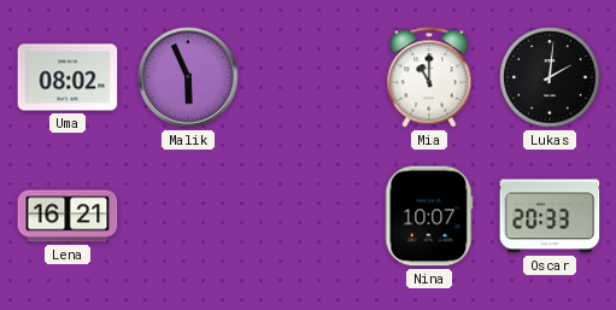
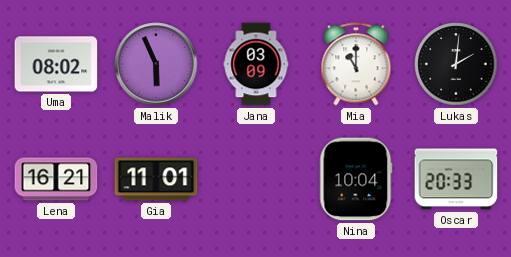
Jana: none -> 03:09 (256, 64)
Gia: none -> 11:01 (156, 179)
Nina: 10:07 -> 10:04 (356, 179)
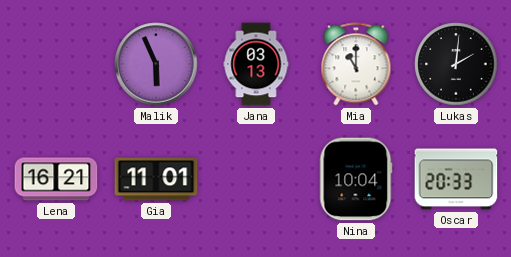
Uma: 08:02 -> none (56, 64)
Jana: 03:09 -> 03:13 (256, 64)
